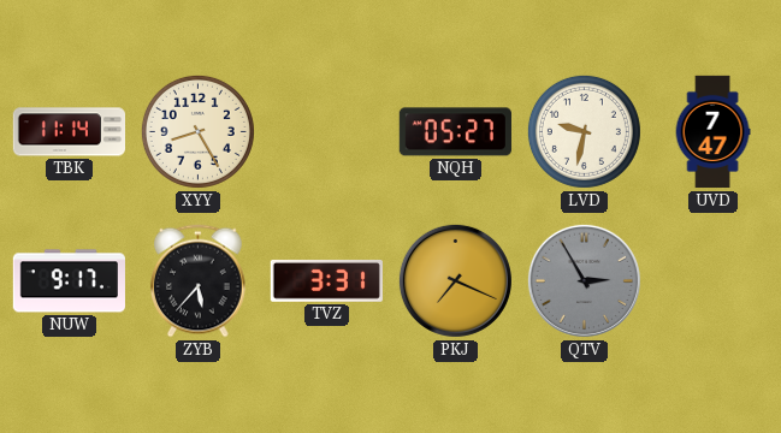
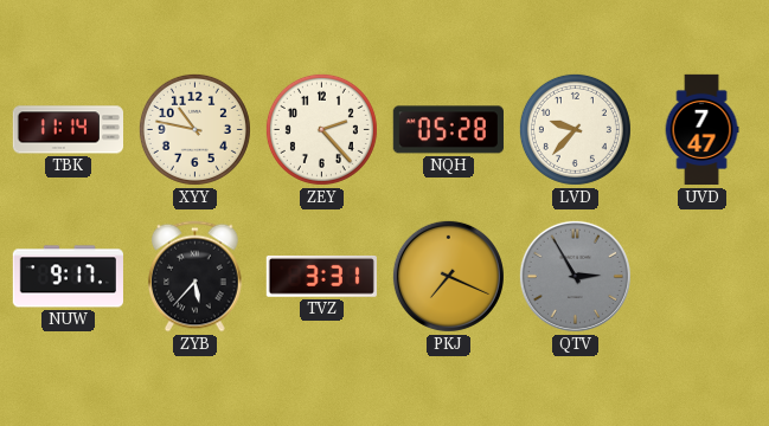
XYY: 8:25 -> 10:47 (194, 129)
ZEY: none -> 2:23 (321, 129)
NQH: 05:27 -> 05:28 (448, 130)
LVD: 9:32 -> 9:37 (575, 129)
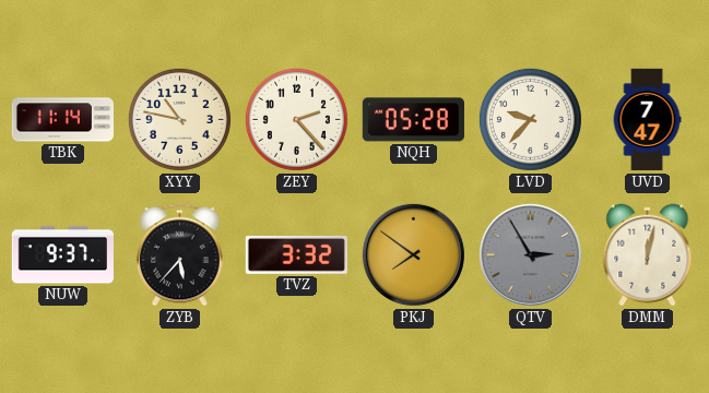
NUW: 9:17 -> 9:37 (62, 255)
TVZ: 3:31 -> 3:32 (296, 254)
PKJ: 7:19 -> 7:51 (413, 254)
DMM: none -> 12:02 (648, 255)
